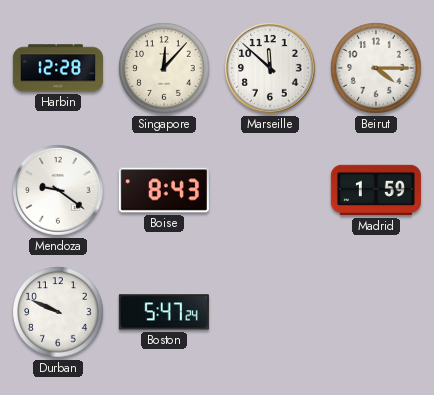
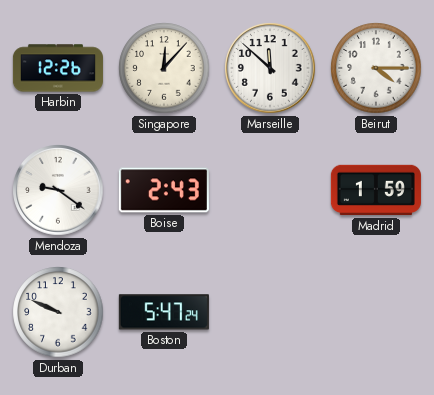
Harbin: 12:28 -> 12:26 (58, 68)
Boise: 8:43 -> 2:43 (164, 190)
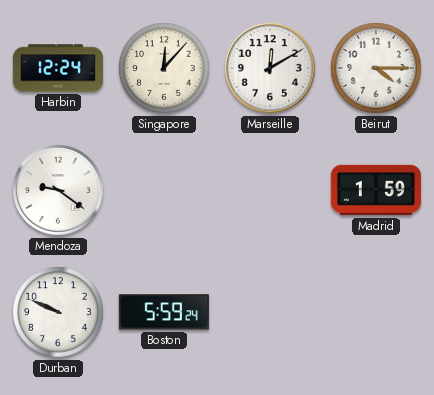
Harbin: 12:26 -> 12:24 (58, 68)
Marseille: 11:52 -> 12:10 (270, 68)
Boise: 2:43 -> none (164, 190)
Boston: 5:47 -> 5:59 (164, 312)
